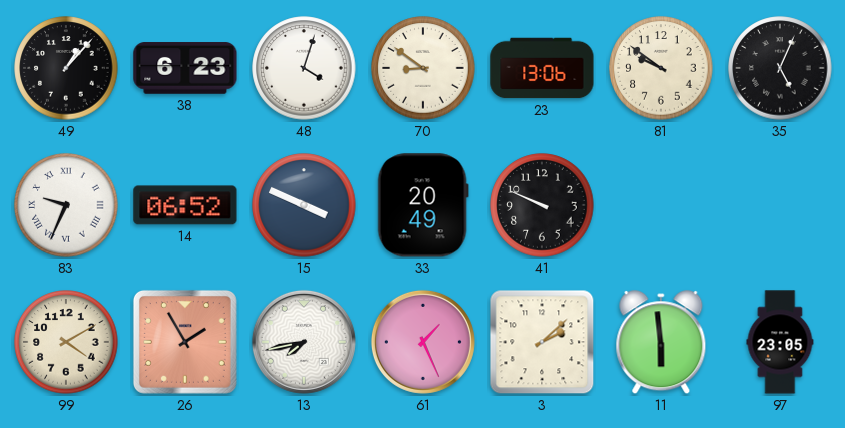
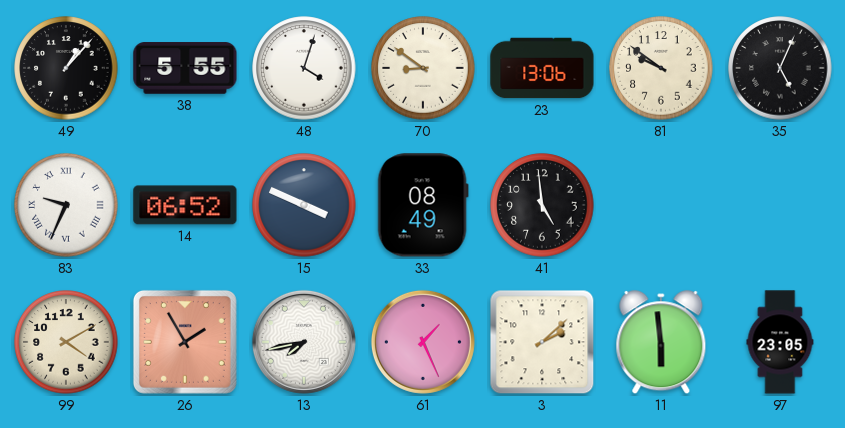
38: 6:23 -> 5:55 (185, 68)
33: 20:49 -> 08:49 (423, 205)
41: 9:49 -> 4:59 (542, 205)
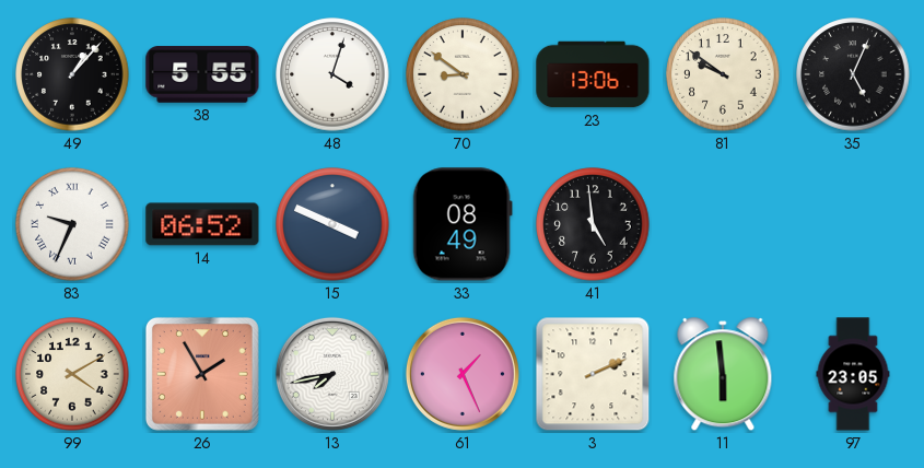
3: 2:08 -> 2:11 (593, 374)
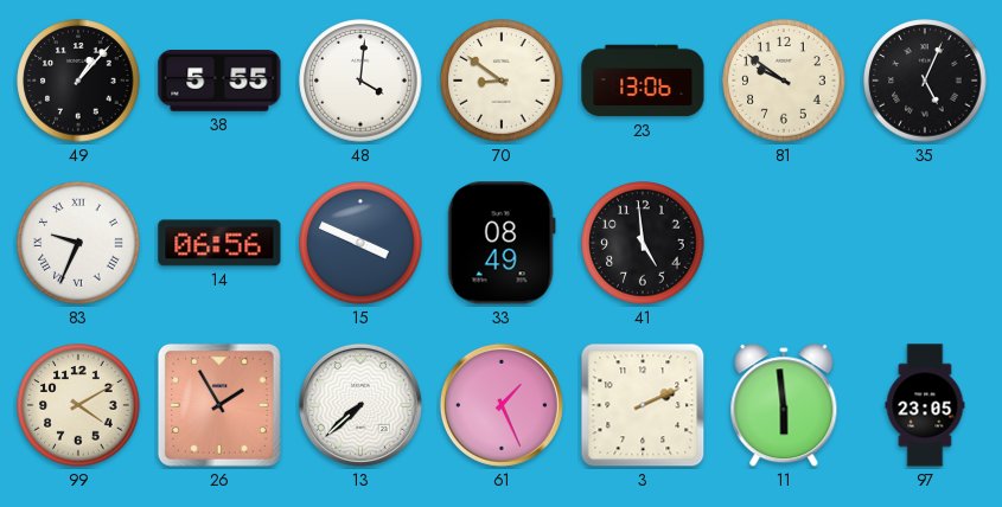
48: 4:03 -> 4:01 (360, 81)
14: 06:52 -> 06:56 (219, 243)
13: 7:43 -> 7:38 (360, 405)
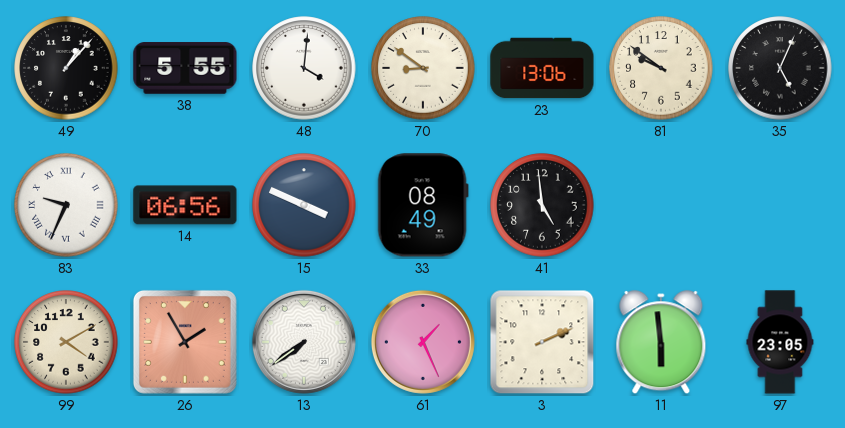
13: 7:38 -> 7:39 (304, 342)
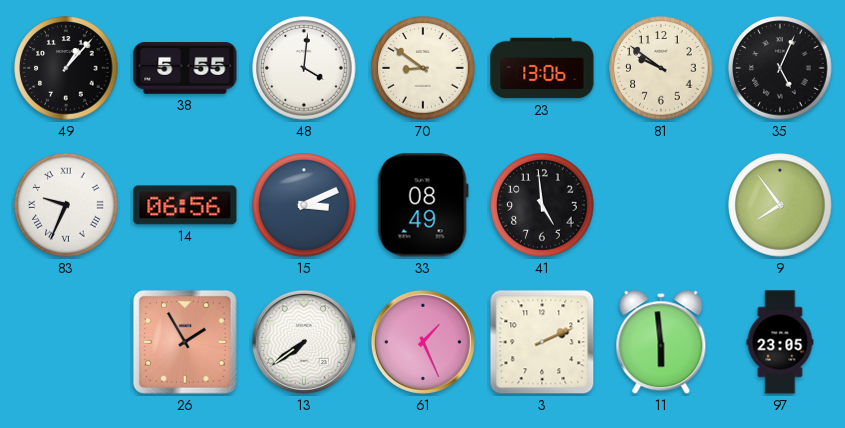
15: 3:49 -> 3:11 (304, 205)
9: none -> 7:54 (780, 205)
99: 4:10 -> none (66, 342)
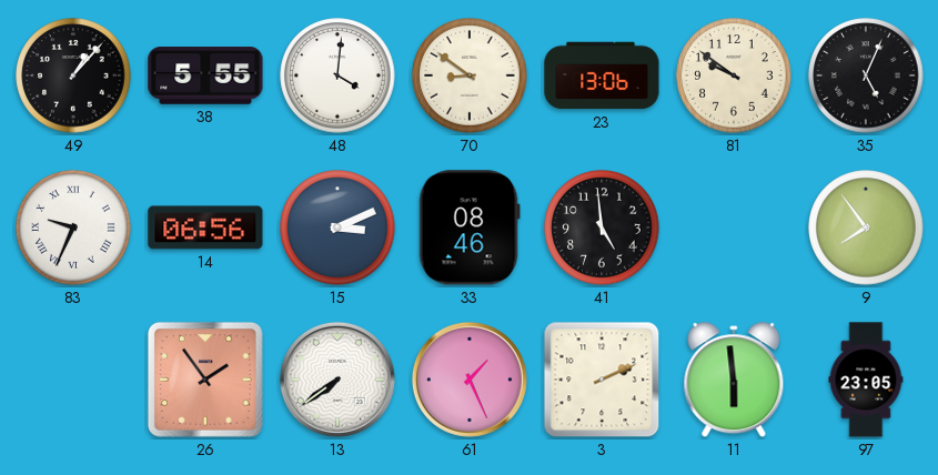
33: 08:49 -> 08:46 (470, 228)
26: 1:55 -> 1:54 (205, 380)
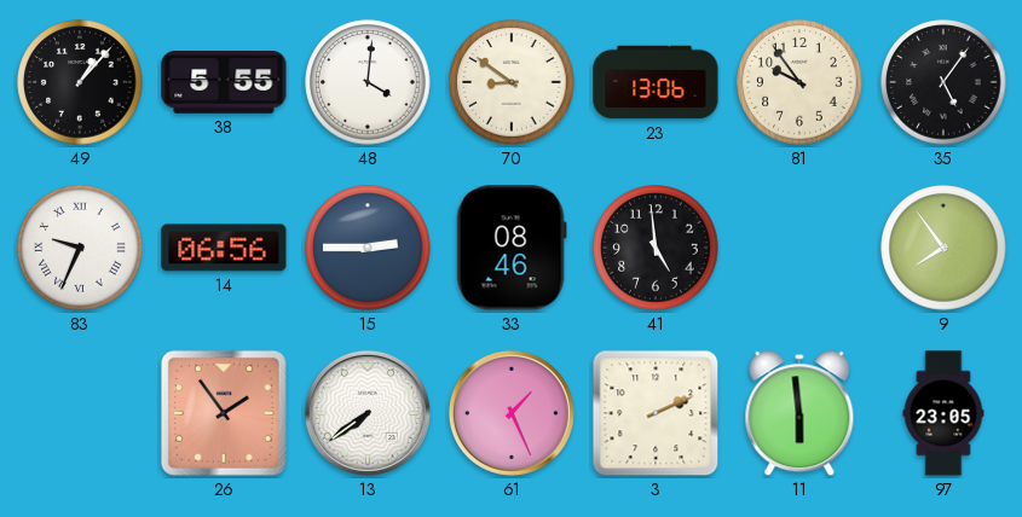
81: 9:51 -> 9:54 (799, 82)
35: 5:04 -> 5:06 (943, 82)
15: 3:11 -> 2:45 (368, 248)
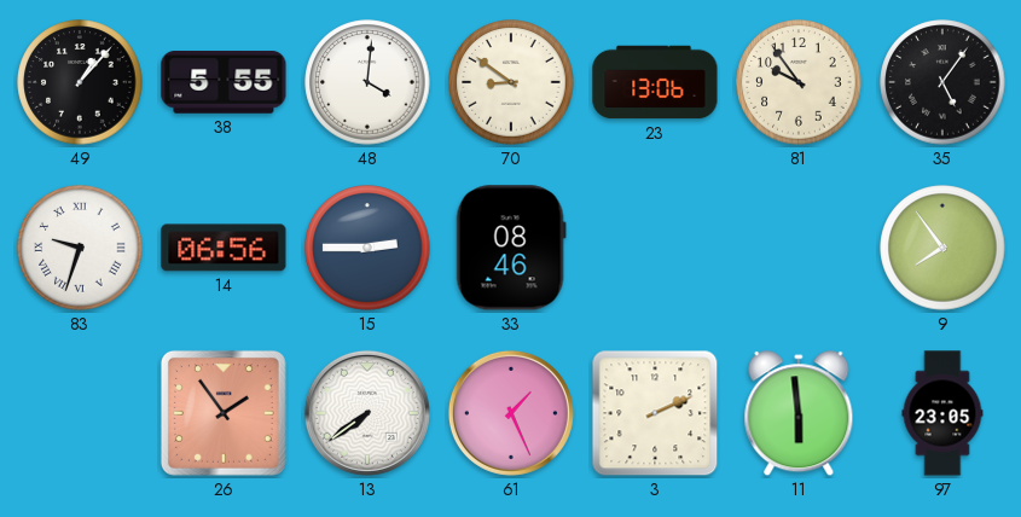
83: 9:34 -> 9:33 (80, 248)
41: 4:59 -> none (656, 248)
